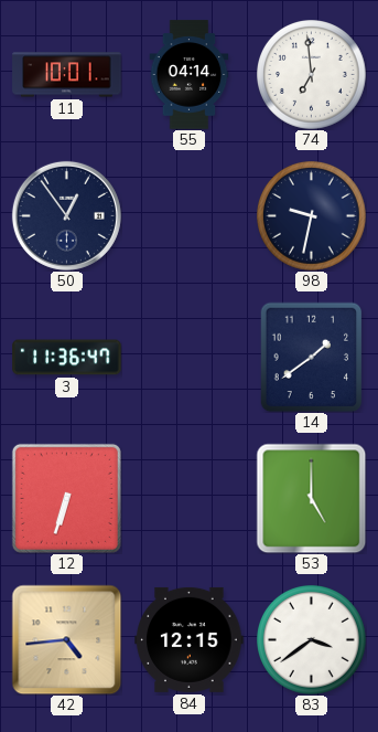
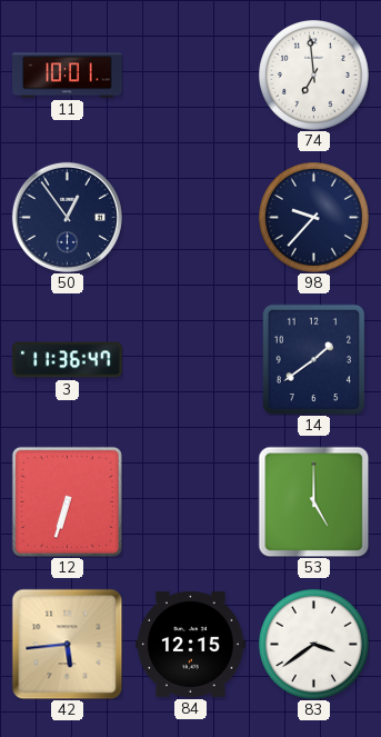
55: 04:14 -> none (190, 75)
98: 9:32 -> 9:37 (314, 218)
42: 4:44 -> 5:44 (67, 644)
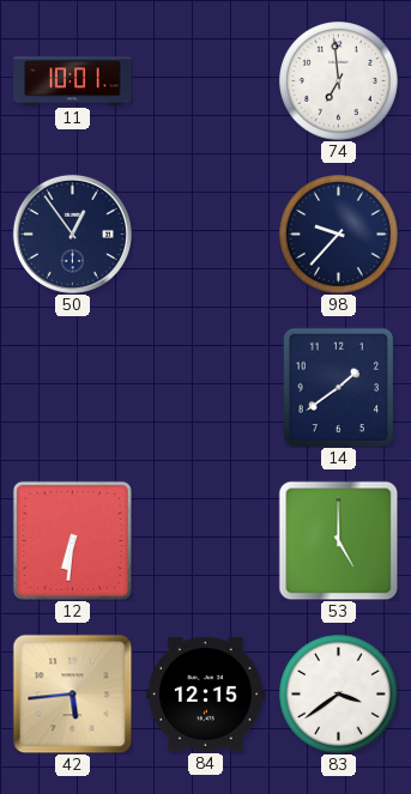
3: 11:36 -> none (68, 360)
12: 6:33 -> 6:31 (72, 540)
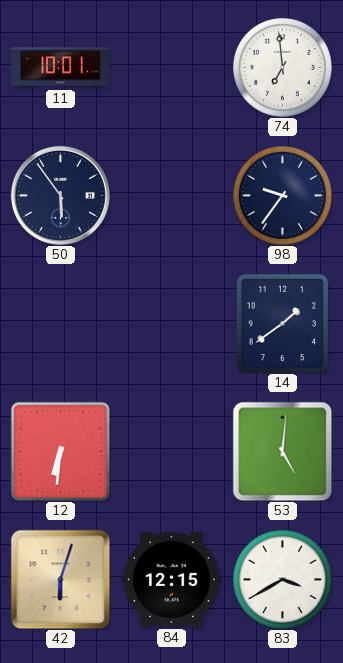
50: 12:54 -> 5:54 (60, 195)
98: 9:37 -> 9:36 (283, 196)
53: 5:00 -> 5:01 (282, 451)
42: 5:44 -> 6:03 (60, 579)
83: 3:39 -> 3:40 (283, 580)
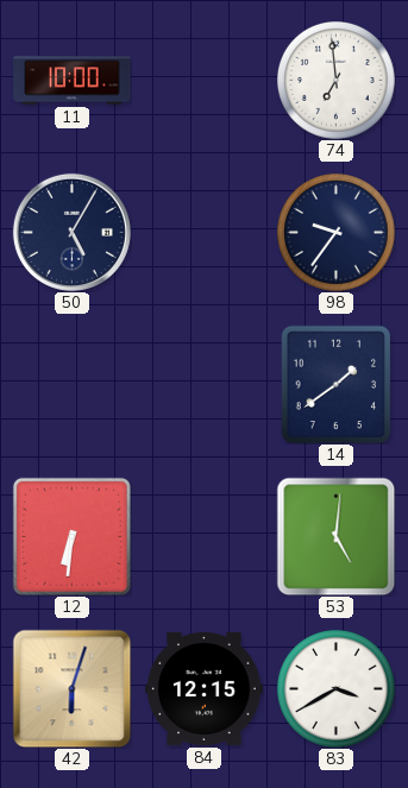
11: 10:01 -> 10:00 (73, 81)
50: 5:54 -> 5:05 (71, 232)
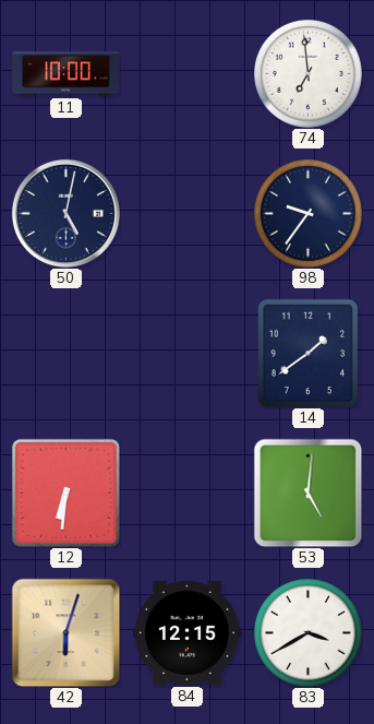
50: 5:05 -> 5:02 (65, 213)
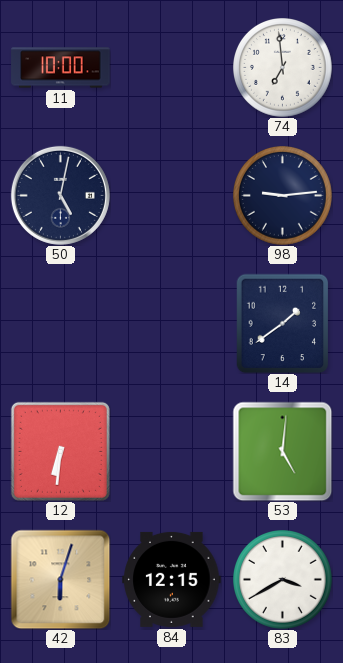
98: 9:36 -> 9:14 (283, 196)
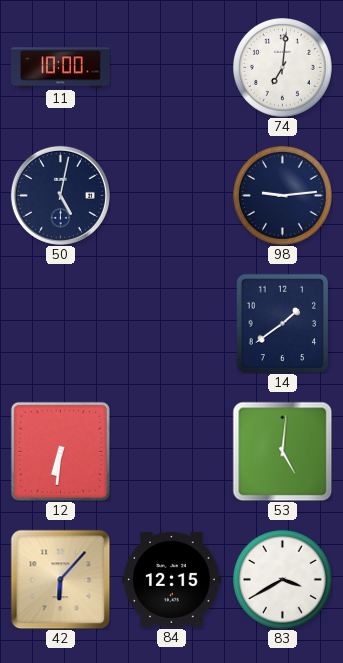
74: 6:59 -> 7:01 (283, 68)
42: 6:03 -> 6:07 (60, 579)
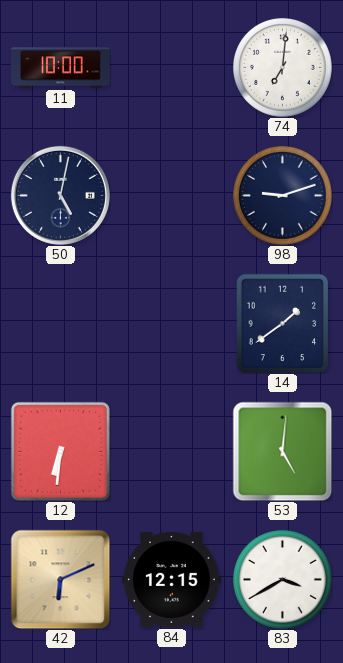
98: 9:14 -> 9:12 (283, 196)
42: 6:07 -> 6:11 (60, 579)
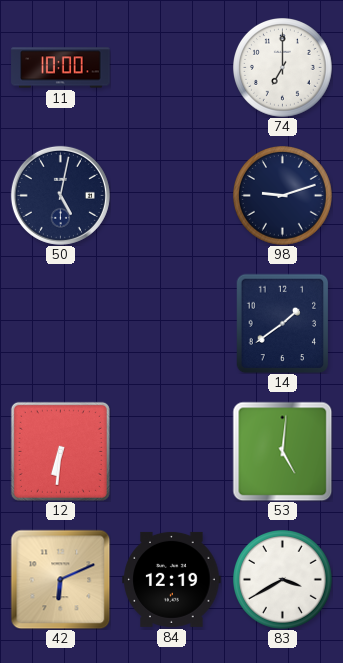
74: 7:01 -> 7:00 (283, 68)
84: 12:15 -> 12:19 (172, 579)
